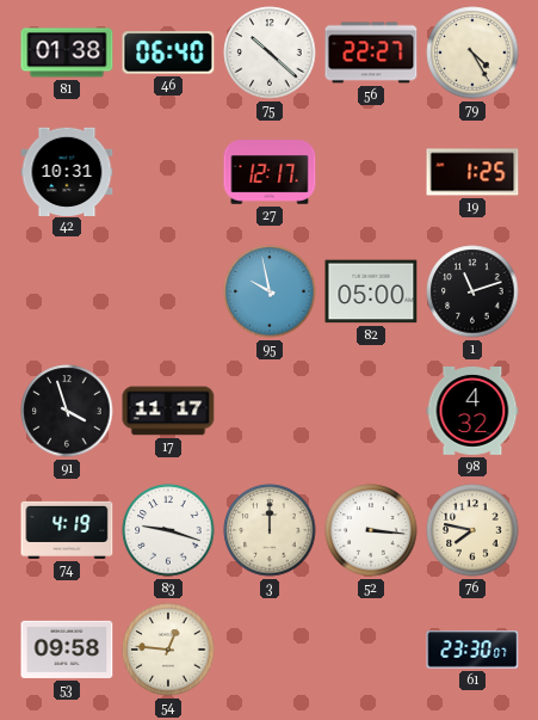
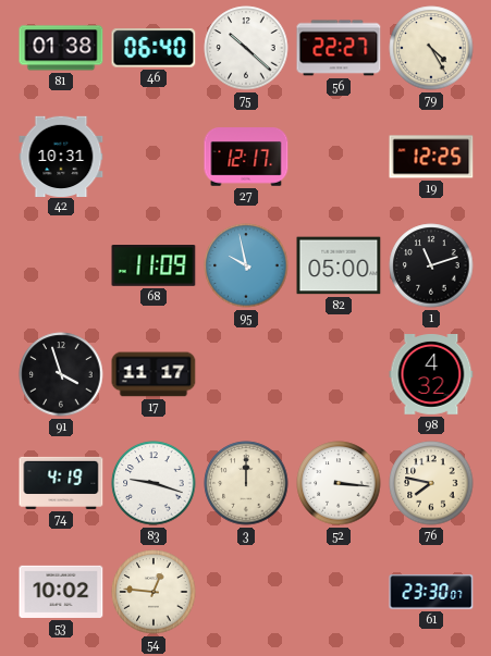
19: 1:25 -> 12:25 (431, 157)
68: none -> 11:09 (154, 267)
53: 09:58 -> 10:02 (61, 592)
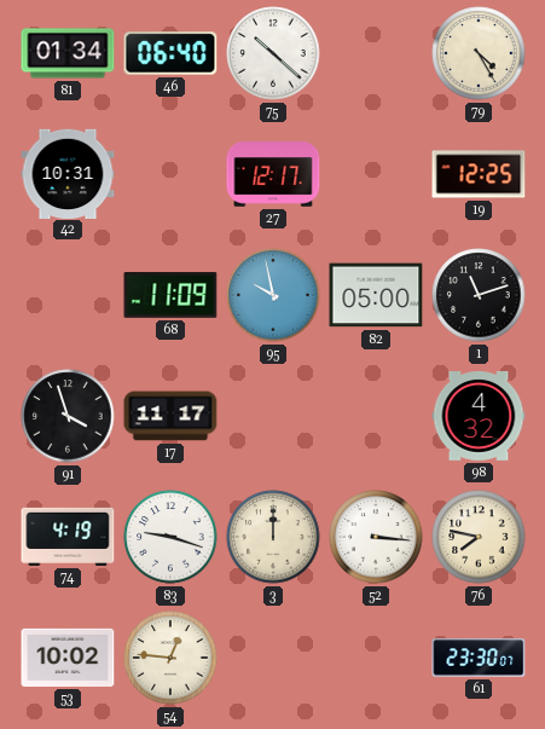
81: 01:38 -> 01:34 (68, 53)
56: 22:27 -> none (339, 48)
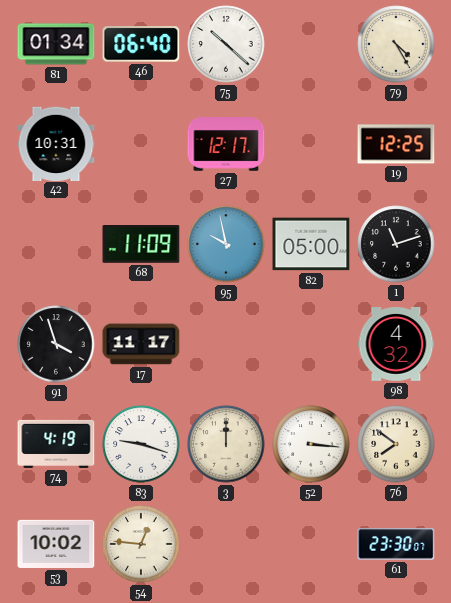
76: 7:47 -> 7:51 (396, 444)
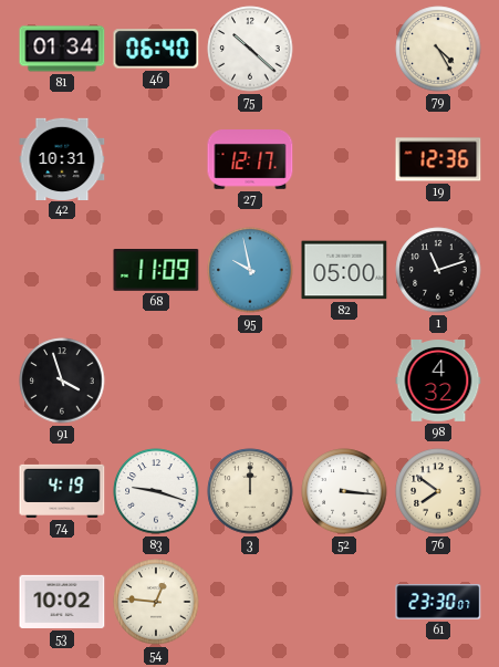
19: 12:25 -> 12:36 (438, 159)
17: 11:17 -> none (141, 344)
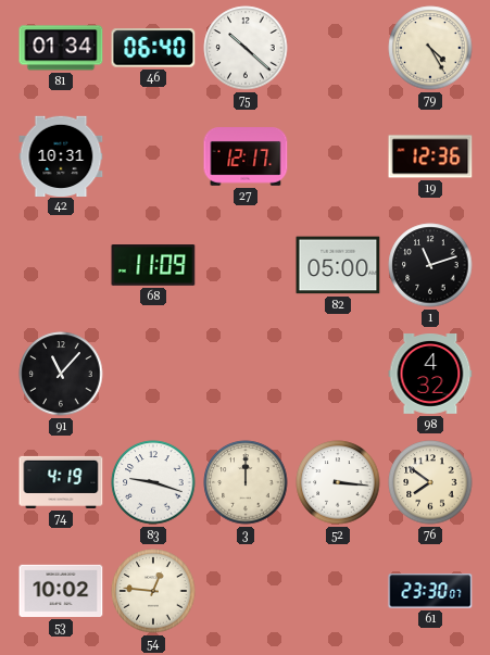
95: 9:58 -> none (250, 270)
91: 3:57 -> 11:07 (61, 374)
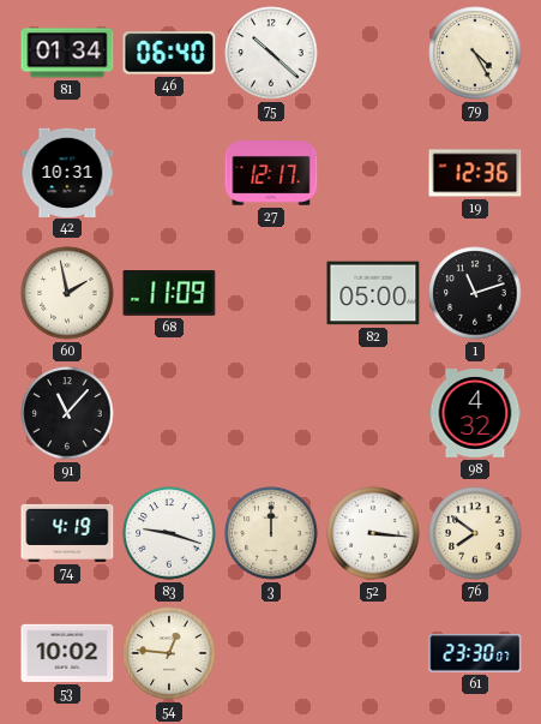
60: none -> 1:58 (67, 293)
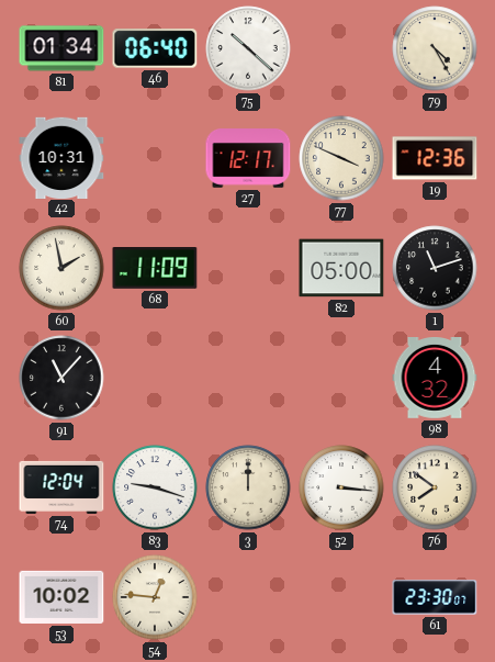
77: none -> 3:49 (341, 158)
74: 4:19 -> 12:04 (61, 487)
